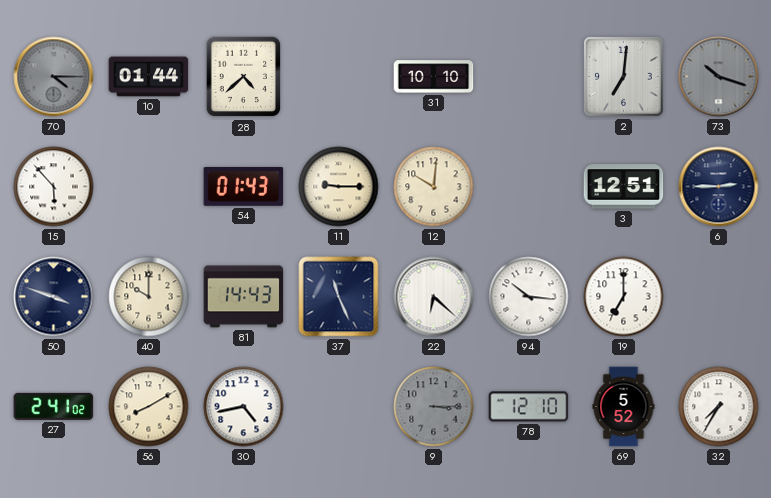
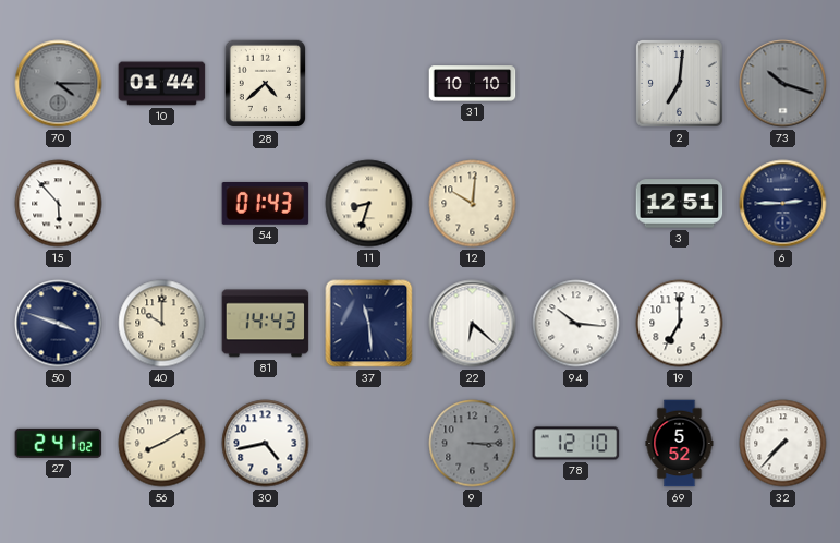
11: 9:15 -> 8:33 (369, 204)
37: 11:26 -> 11:29 (369, 324)
32: 7:35 -> 7:37 (783, 444)
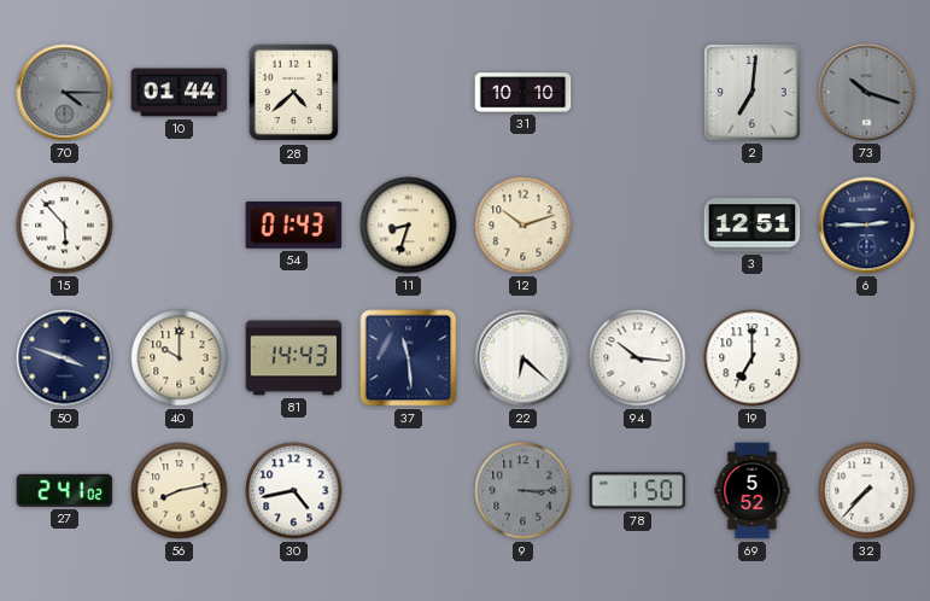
12: 10:01 -> 10:12 (524, 226)
56: 8:10 -> 8:13 (180, 491)
78: 12:10 -> 1:50 (638, 491)
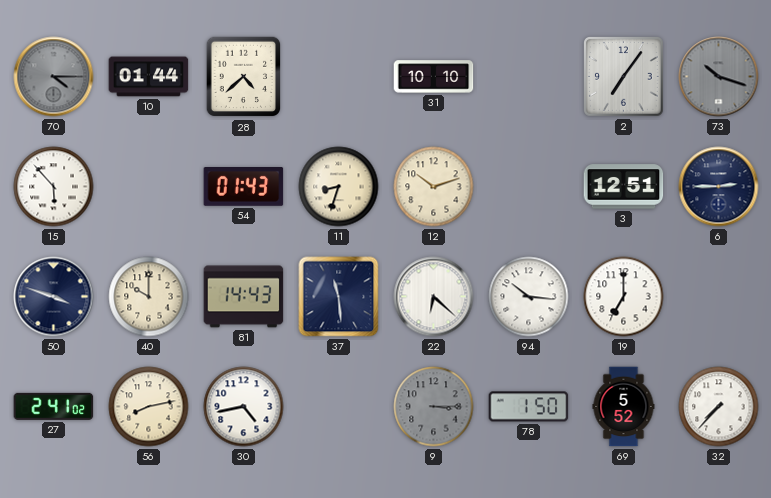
2: 7:01 -> 7:06 (624, 77)
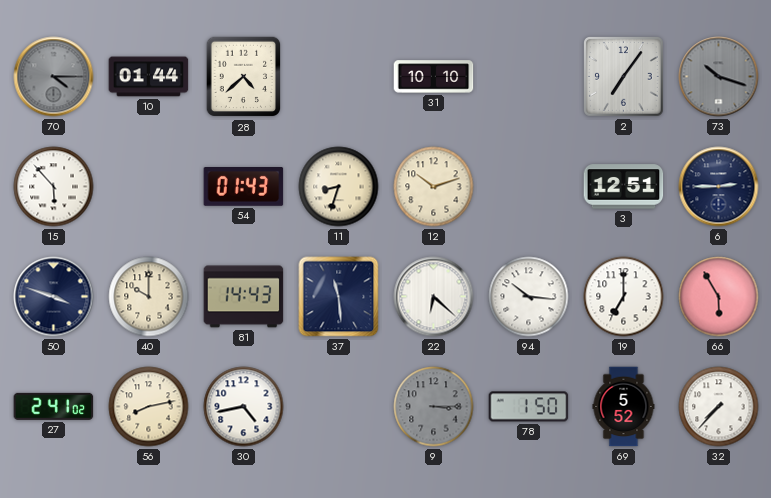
66: none -> 5:55 (719, 297)
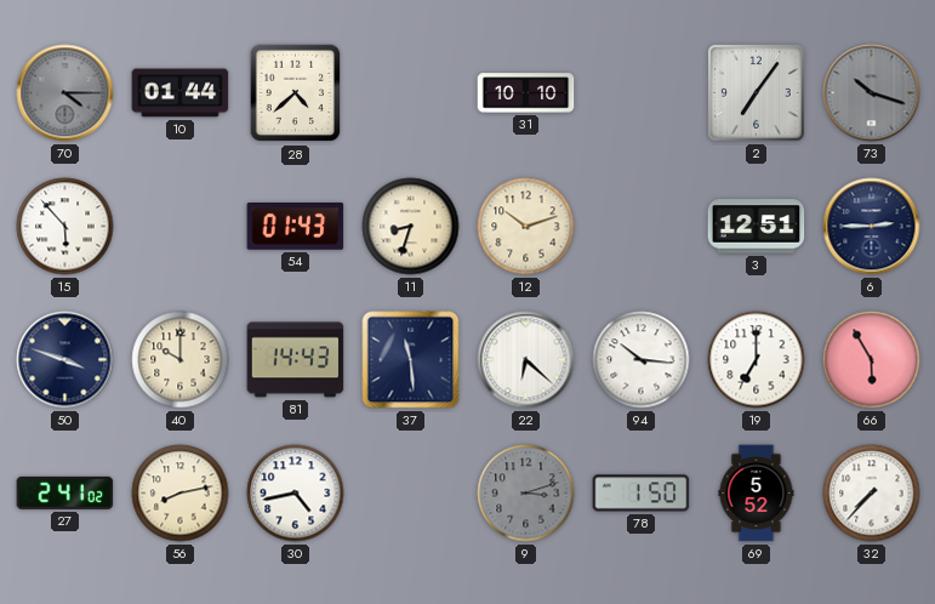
9: 3:15 -> 3:12 (526, 494)
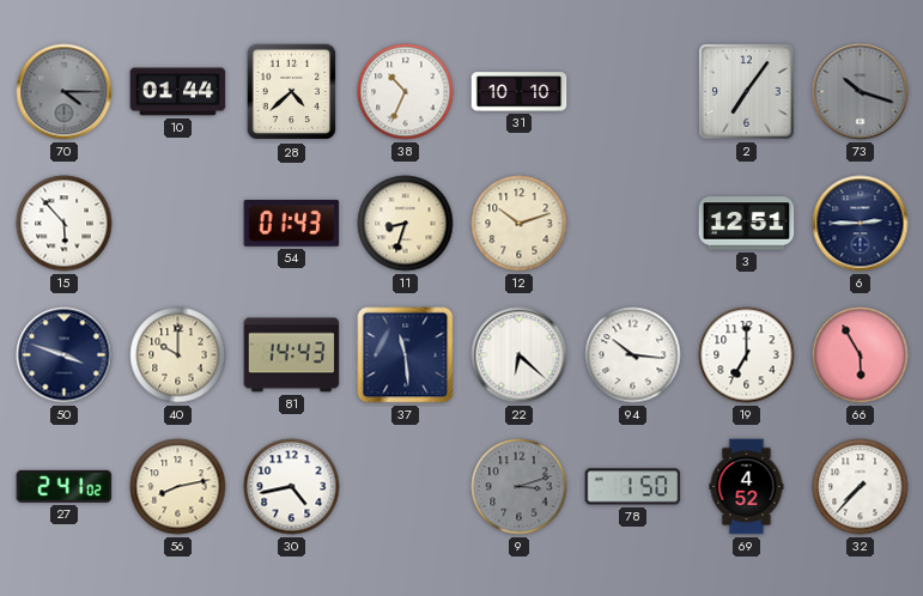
38: none -> 10:34 (406, 92)
69: 5:52 -> 4:52 (747, 487)
